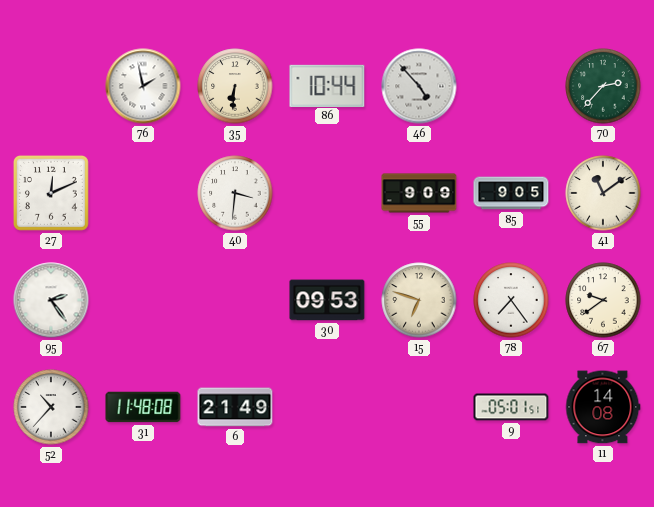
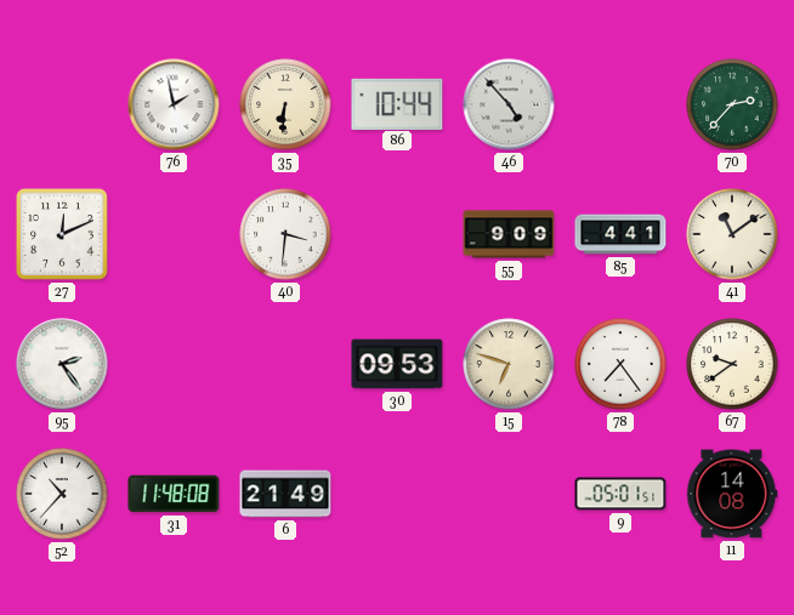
85: 9:05 -> 4:41 (620, 234)
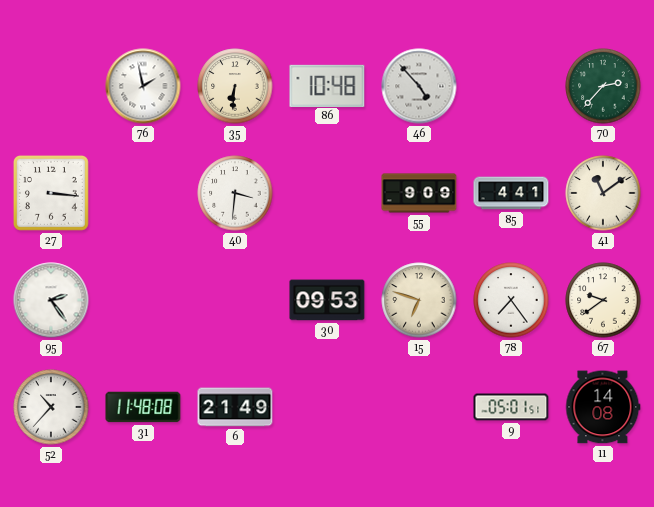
86: 10:44 -> 10:48 (327, 85)
27: 12:11 -> 3:16 (51, 193)
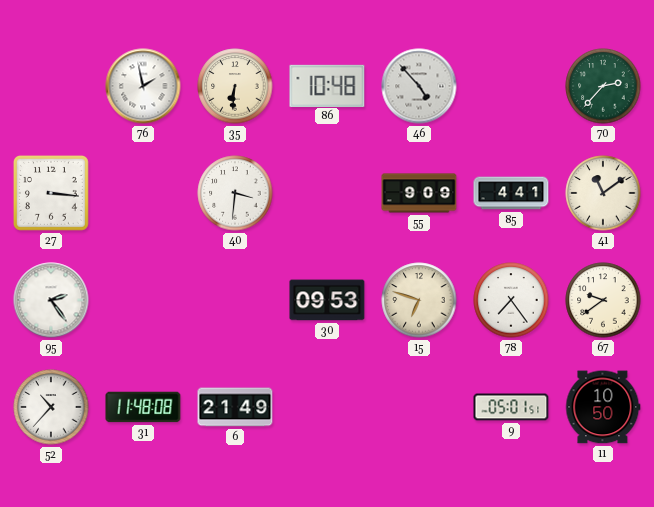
11: 14:08 -> 10:50 (603, 407)
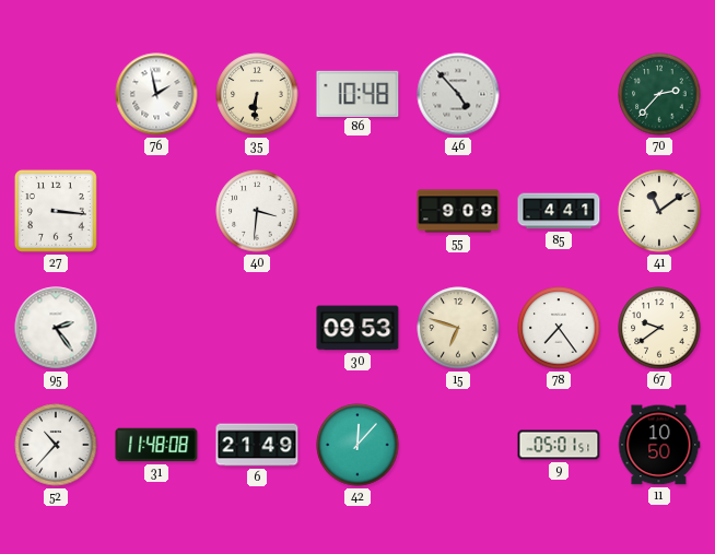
42: none -> 12:07 (357, 445)
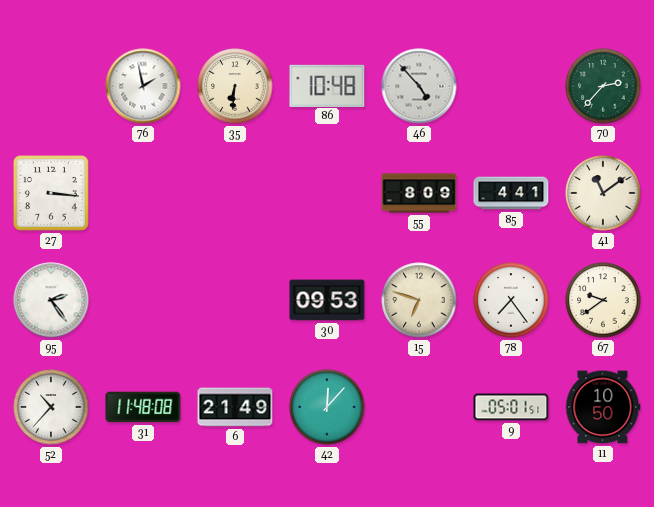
40: 3:31 -> none (257, 211)
55: 9:09 -> 8:09 (419, 193)
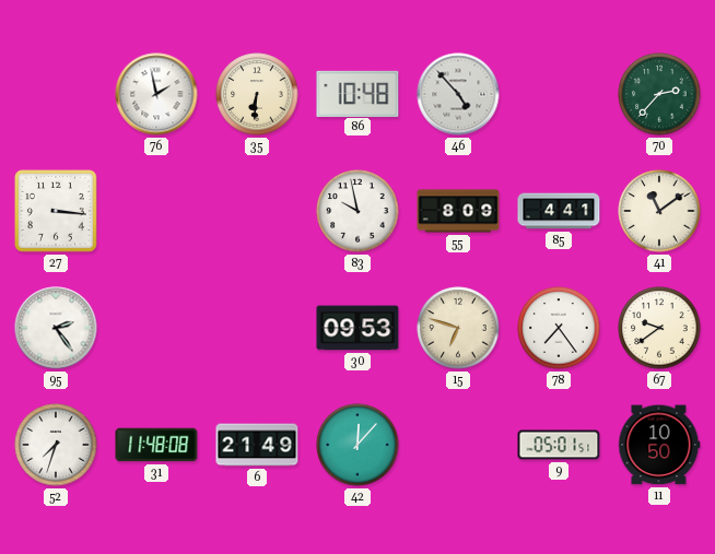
83: none -> 9:58 (357, 211)
52: 10:37 -> 7:33 (56, 445)
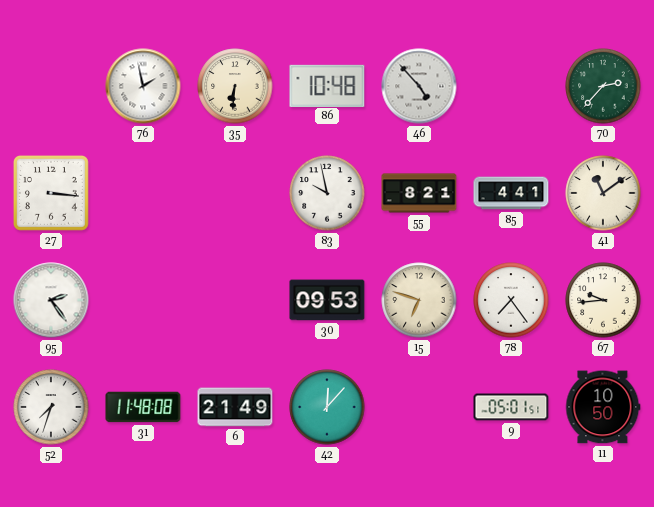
55: 8:09 -> 8:21 (419, 193)
67: 9:39 -> 9:44 (603, 300)
